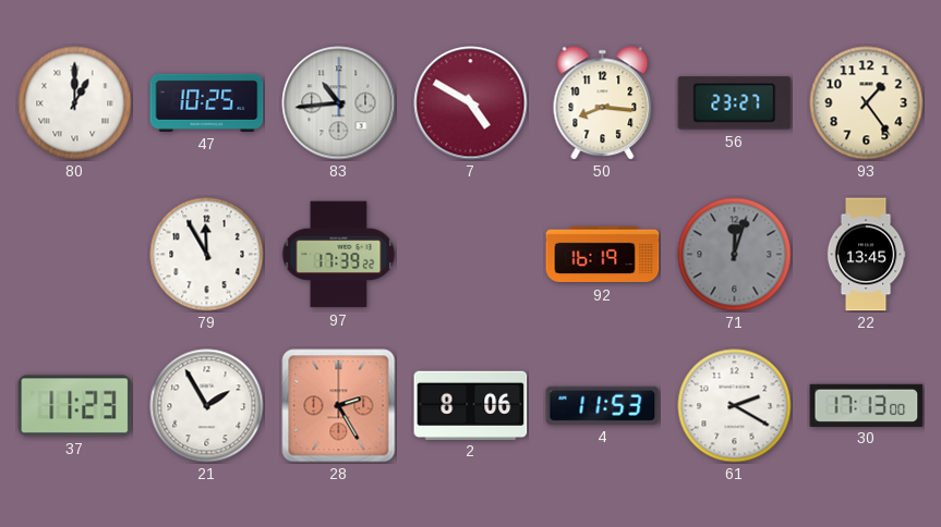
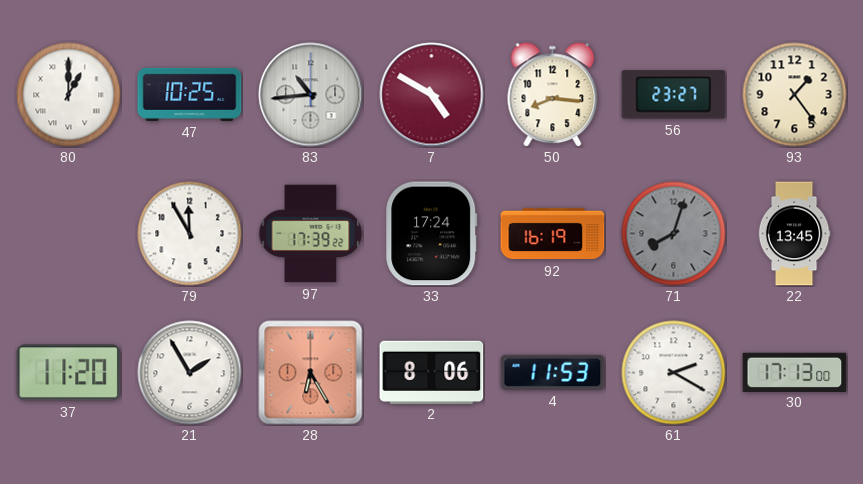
33: none -> 17:24 (432, 234)
71: 12:03 -> 8:03 (674, 234)
37: 11:23 -> 11:20 (69, 373)
28: 2:25 -> 6:25 (311, 373)
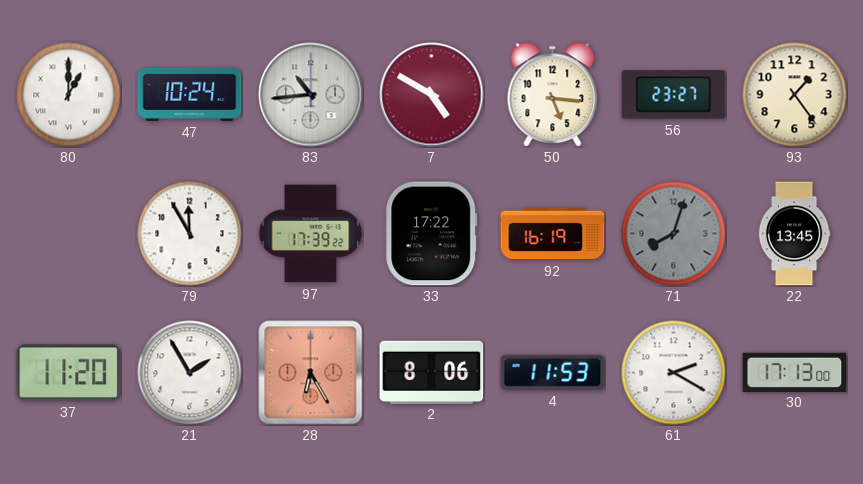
47: 10:25 -> 10:24 (190, 94)
50: 8:16 -> 5:16 (553, 95)
33: 17:24 -> 17:22 (432, 234)
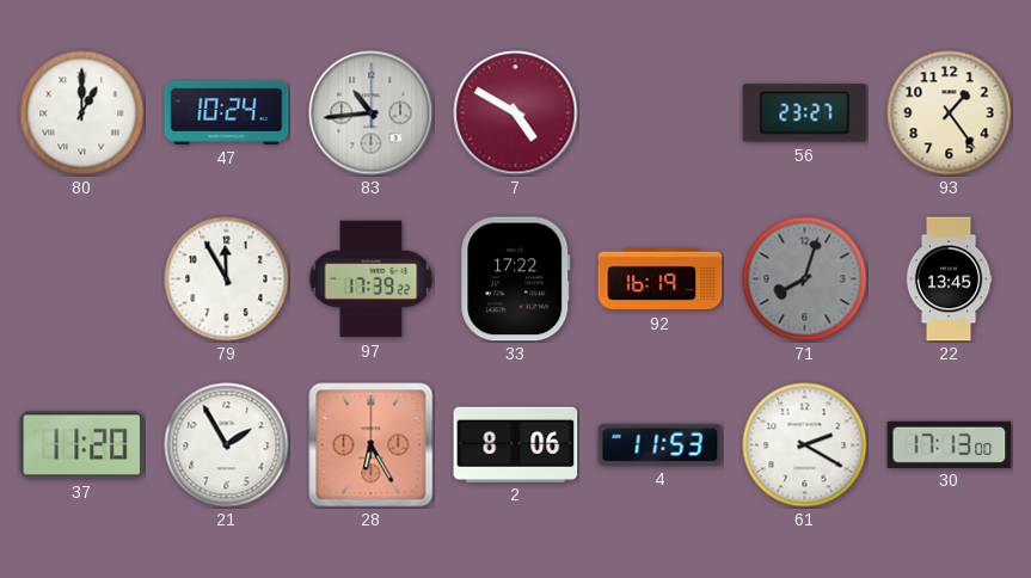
50: 5:16 -> none (553, 95)
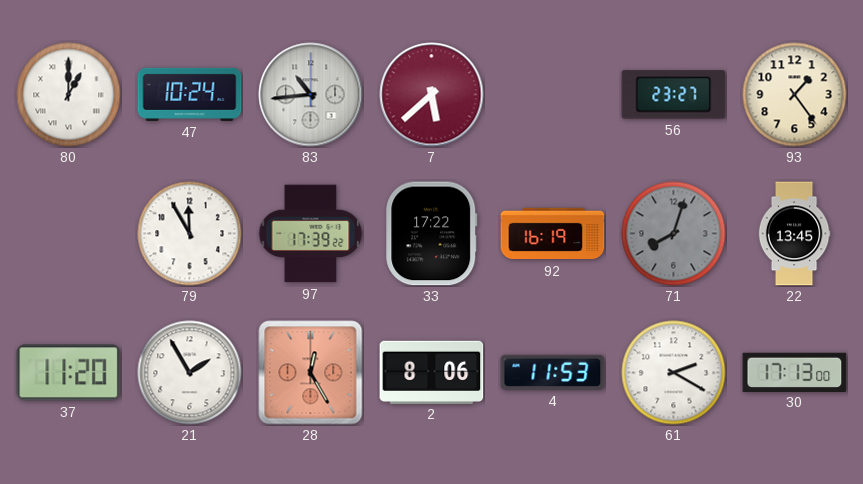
7: 4:50 -> 5:38 (432, 95)
28: 6:25 -> 12:25 (311, 373)
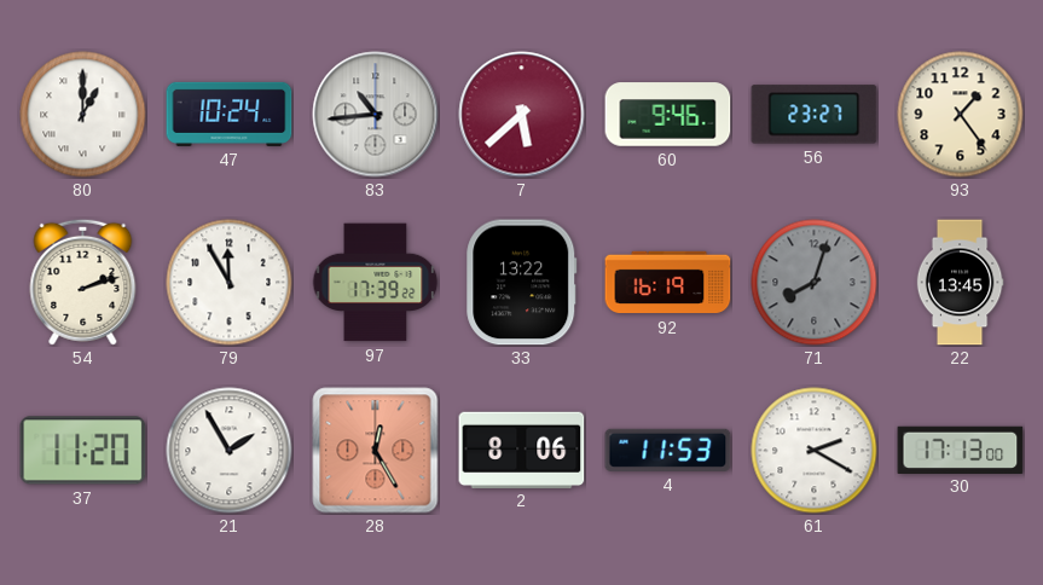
60: none -> 9:46 (668, 115)
54: none -> 2:12 (83, 282)
33: 17:22 -> 13:22 (522, 283)
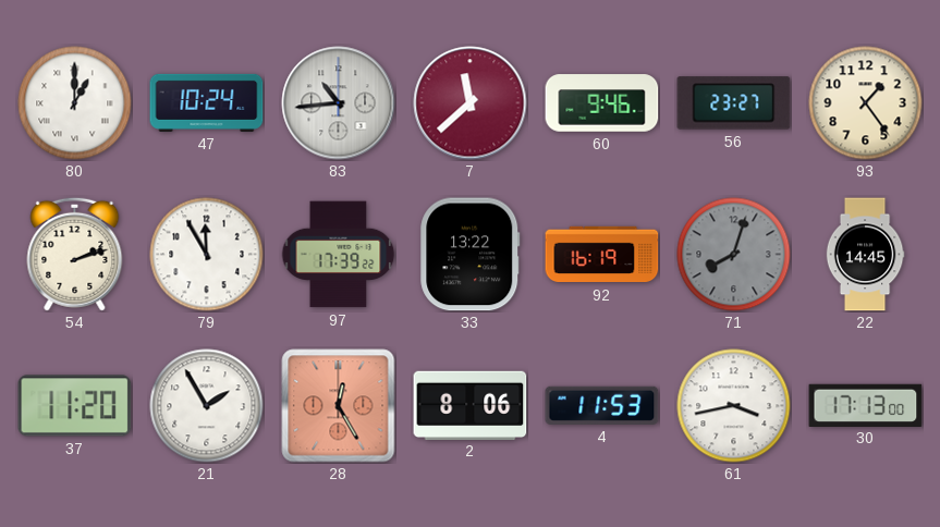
7: 5:38 -> 11:38 (471, 103)
22: 13:45 -> 14:45 (865, 255)
61: 2:20 -> 3:43 (734, 406)
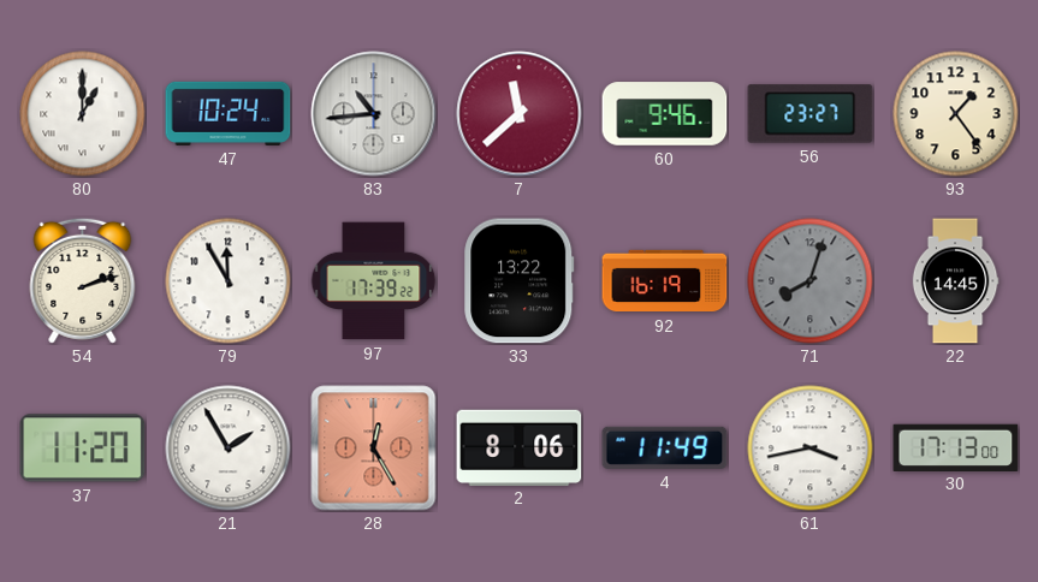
4: 11:53 -> 11:49 (665, 447)
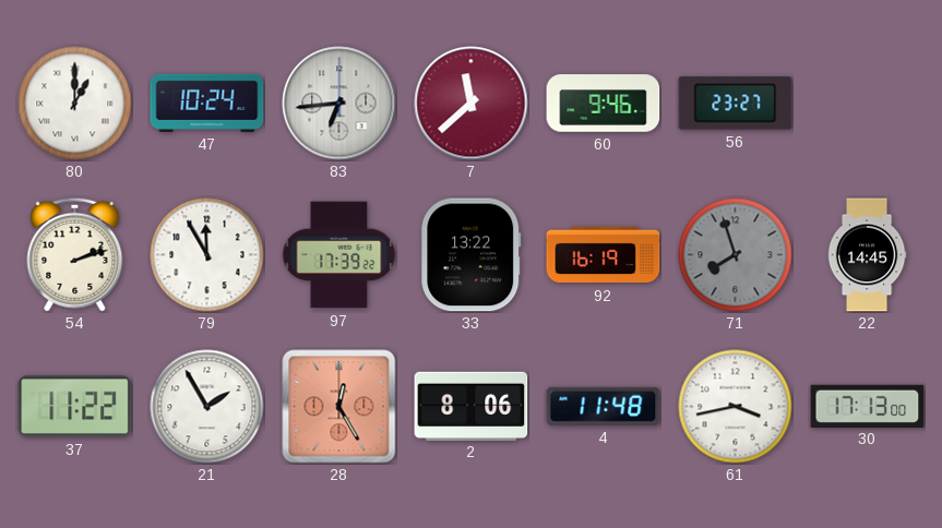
83: 10:44 -> 6:44 (339, 104)
93: 1:24 -> none (956, 114)
71: 8:03 -> 7:57 (736, 255)
37: 11:20 -> 11:22 (75, 407)
4: 11:49 -> 11:48 (604, 406)
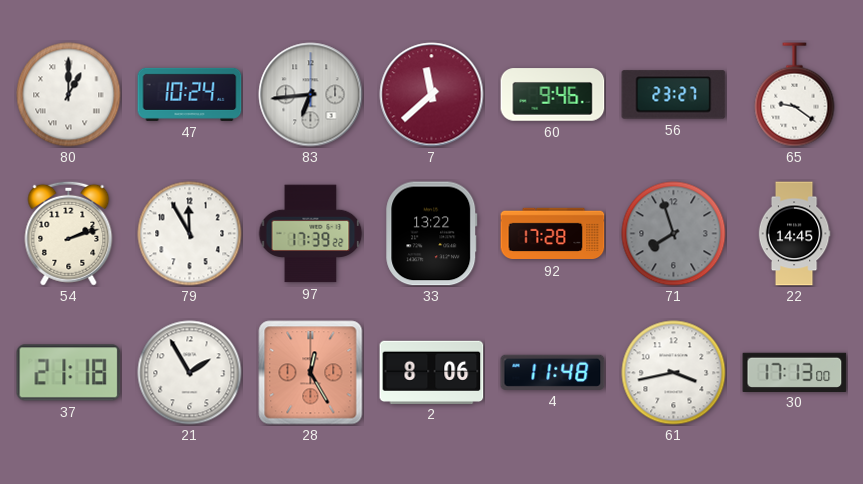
65: none -> 9:21 (795, 95)
92: 16:19 -> 17:28 (553, 234)
37: 11:22 -> 21:18 (69, 373)
